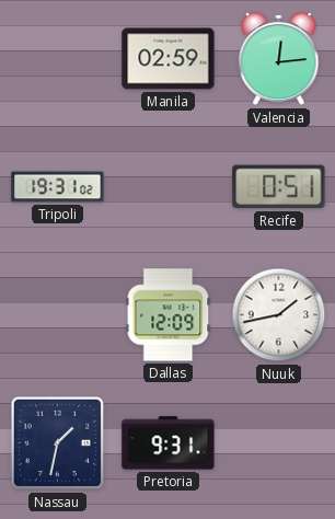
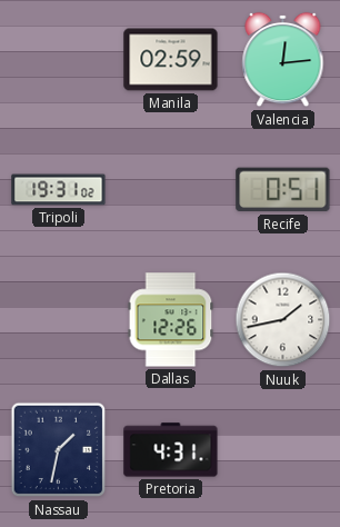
Dallas: 12:09 -> 12:26 (171, 320)
Pretoria: 9:31 -> 4:31 (171, 450)
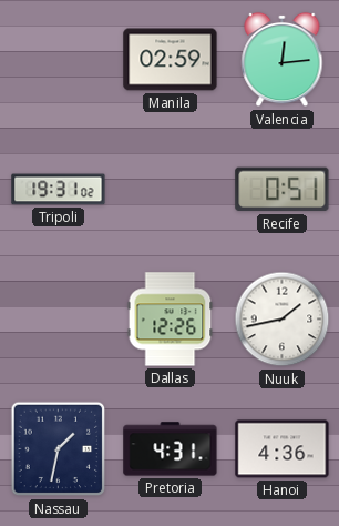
Hanoi: none -> 4:36 (282, 449)
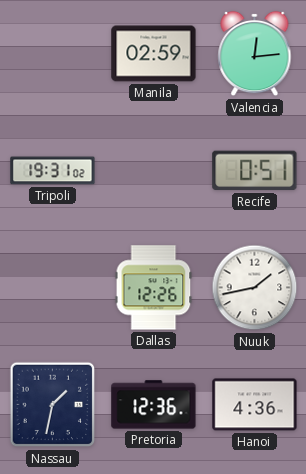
Pretoria: 4:31 -> 12:36 (154, 405)
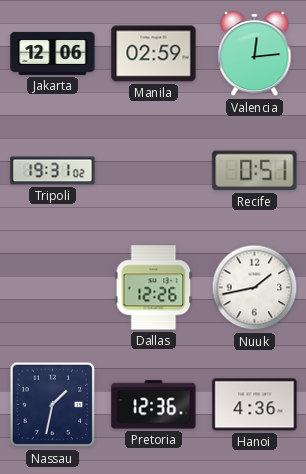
Jakarta: none -> 12:06 (53, 53)
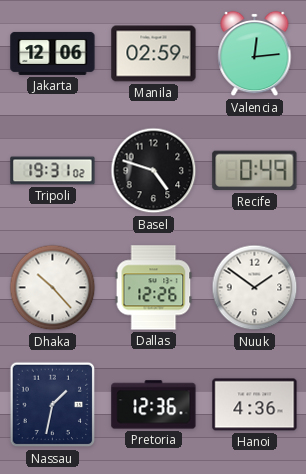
Basel: none -> 4:48 (154, 171)
Recife: 0:51 -> 0:49 (255, 171)
Dhaka: none -> 10:23 (53, 288)
Nuuk: 1:43 -> 1:51 (255, 288)
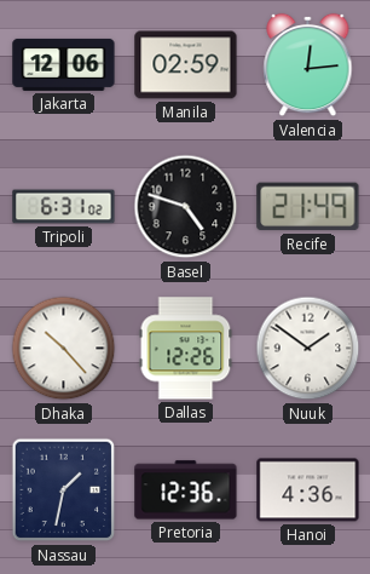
Tripoli: 19:31 -> 6:31 (64, 207)
Recife: 0:49 -> 21:49 (308, 207)
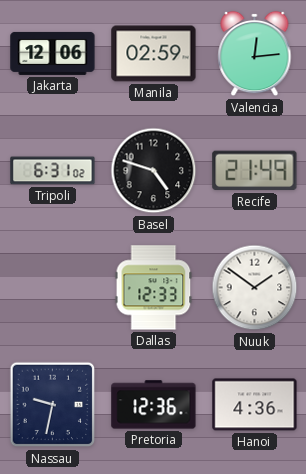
Dhaka: 10:23 -> none (64, 349)
Dallas: 12:26 -> 12:33 (154, 288)
Nassau: 1:32 -> 9:32 (53, 405)
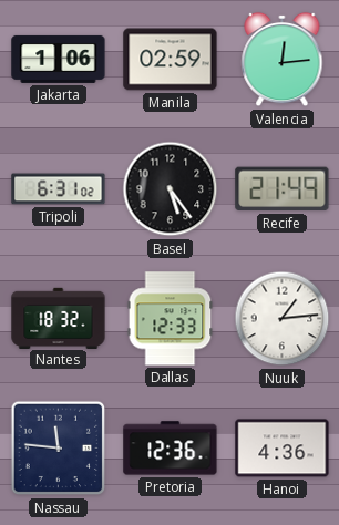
Jakarta: 12:06 -> 1:06 (59, 59)
Basel: 4:48 -> 5:24 (171, 189)
Nantes: none -> 18:32 (59, 318)
Nuuk: 1:51 -> 1:14 (282, 319)
Nassau: 9:32 -> 11:46 (59, 449)
